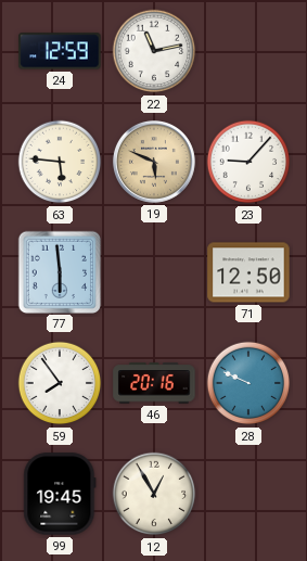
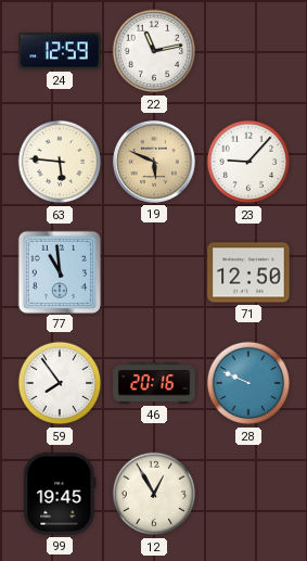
77: 5:59 -> 10:59 (60, 271)
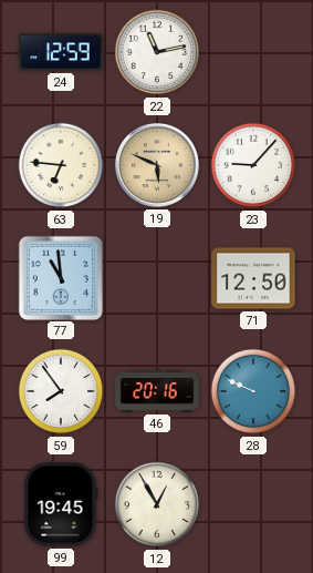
63: 5:46 -> 6:46 (61, 165)
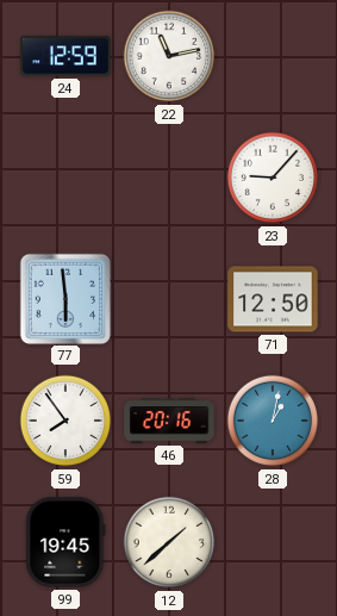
63: 6:46 -> none (61, 165)
19: 5:49 -> none (157, 165)
77: 10:59 -> 5:59 (65, 298)
28: 9:49 -> 1:02 (273, 421)
12: 12:55 -> 1:38 (169, 542)
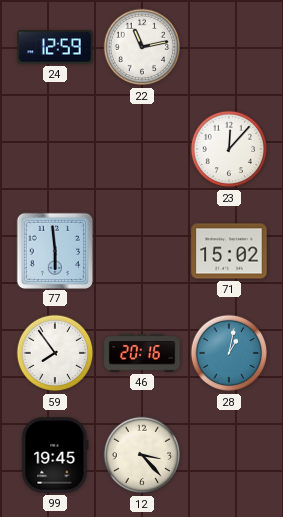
23: 9:07 -> 12:07 (229, 149)
71: 12:50 -> 15:02 (229, 251)
12: 1:38 -> 3:23 (142, 455)
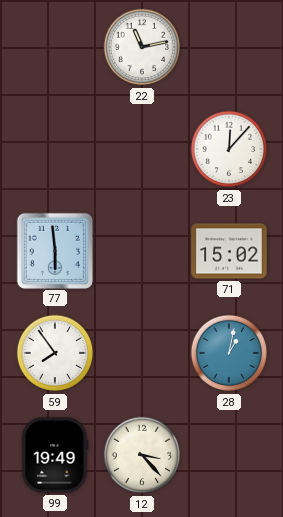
24: 12:59 -> none (55, 47)
46: 20:16 -> none (142, 353)
99: 19:45 -> 19:49 (55, 455)
